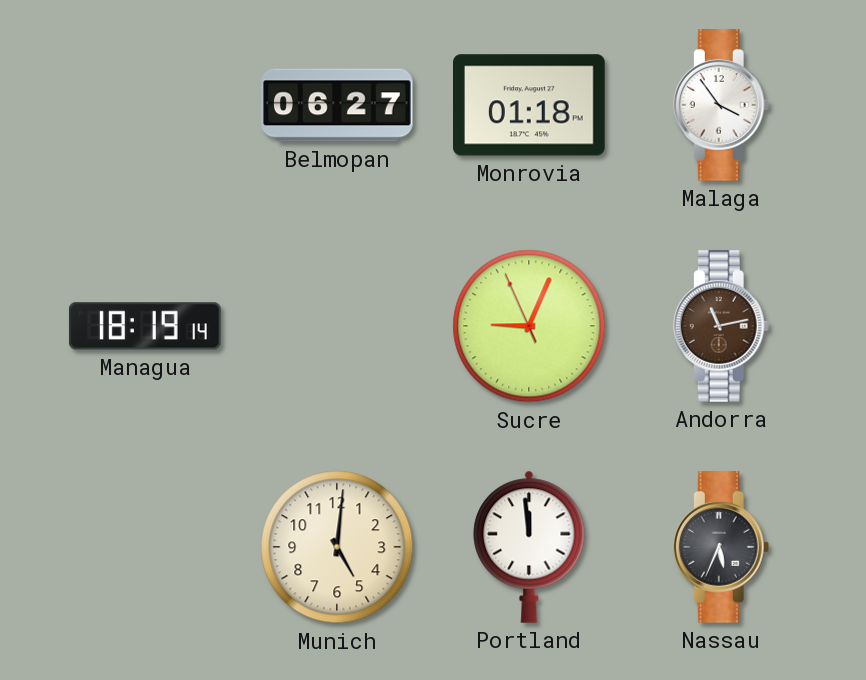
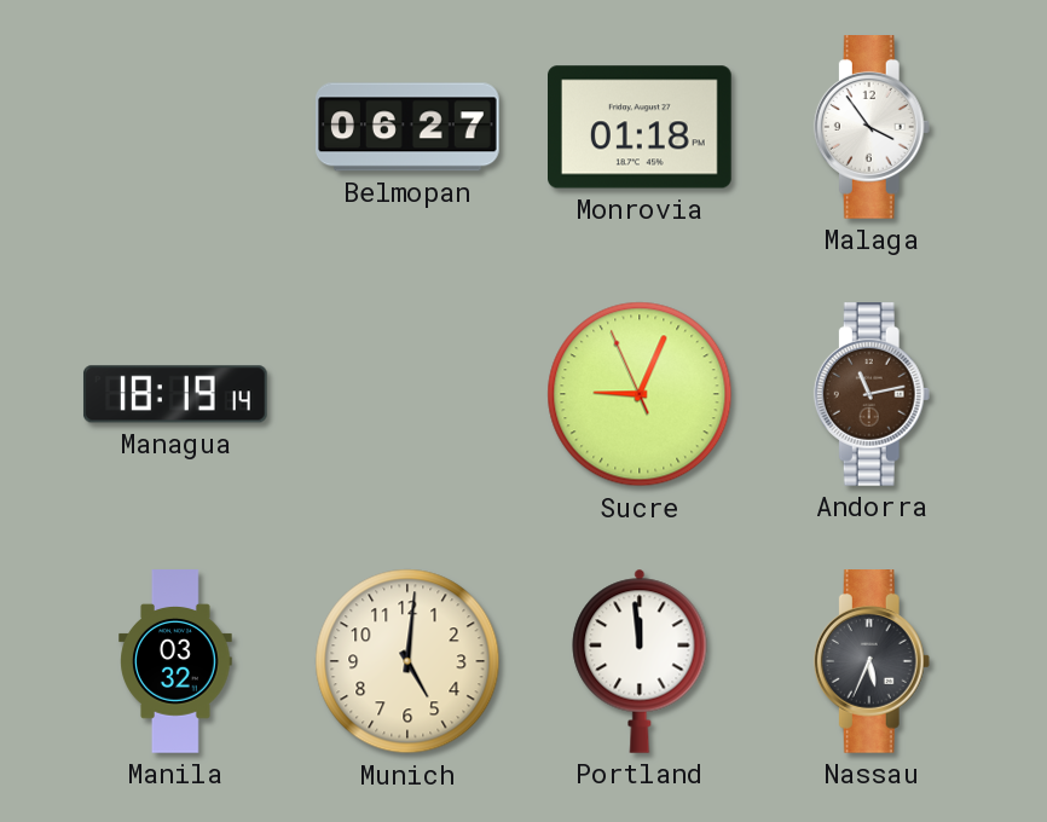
Manila: none -> 03:32 (175, 661)
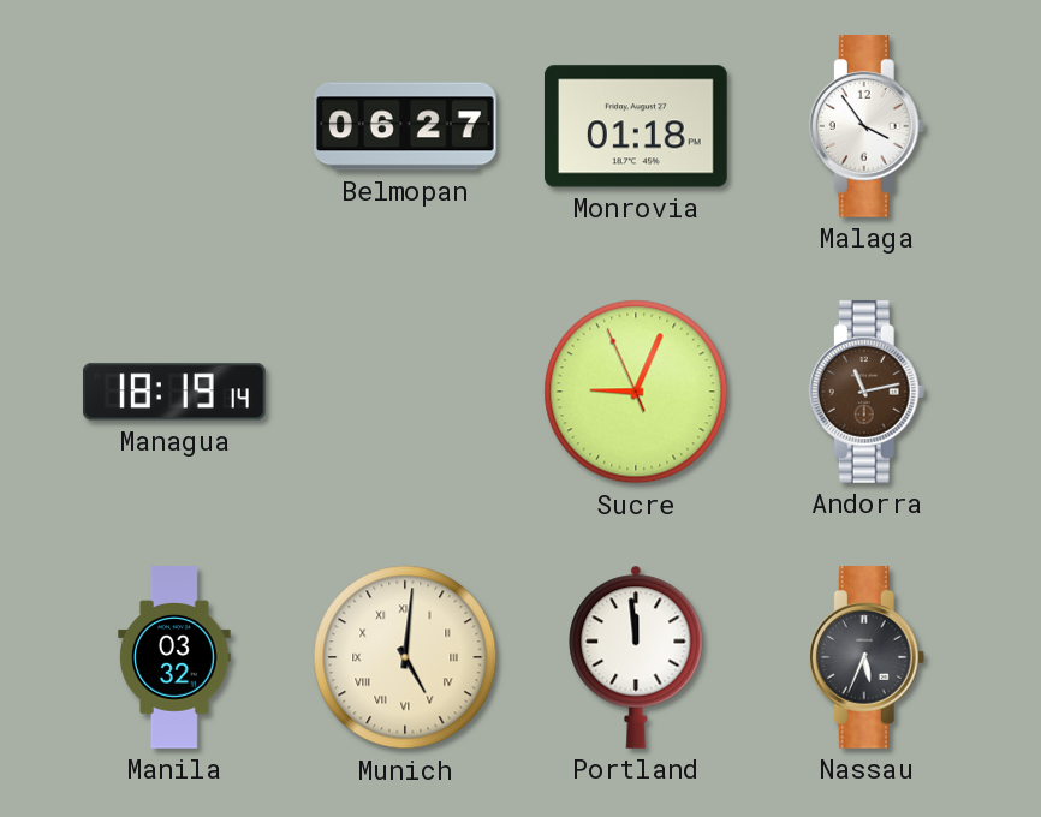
Munich numerals: Arabic -> Roman (405, 657)
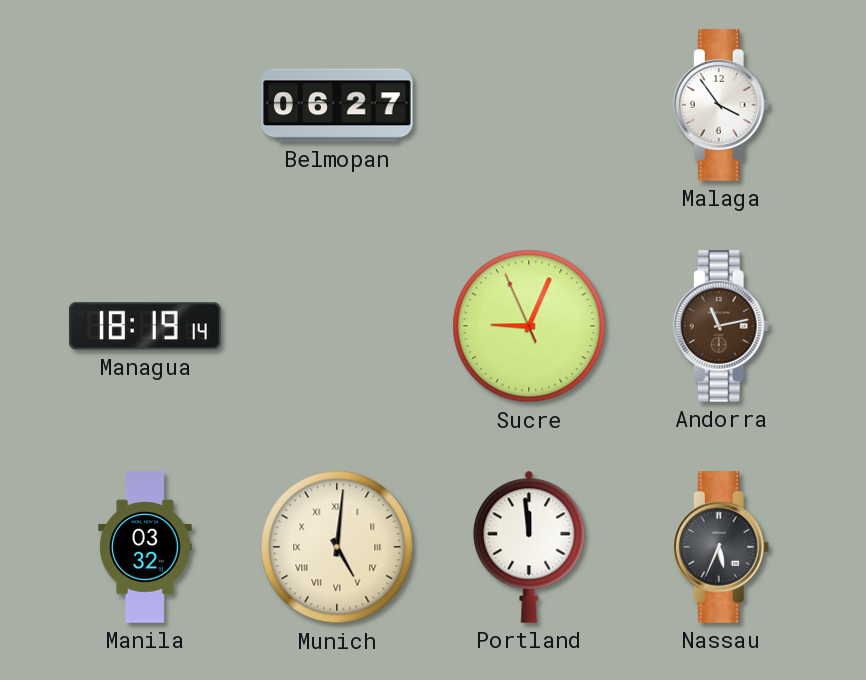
Monrovia: 01:18 -> none (637, 126)
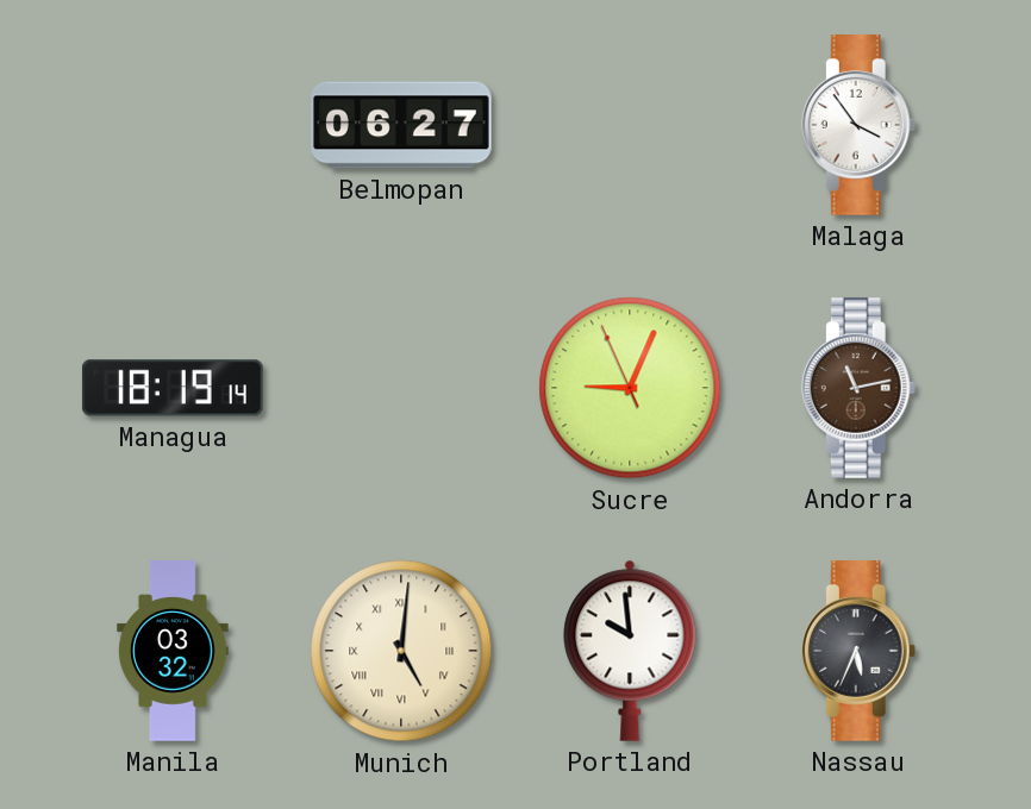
Portland: 11:59 -> 9:59 (630, 651)
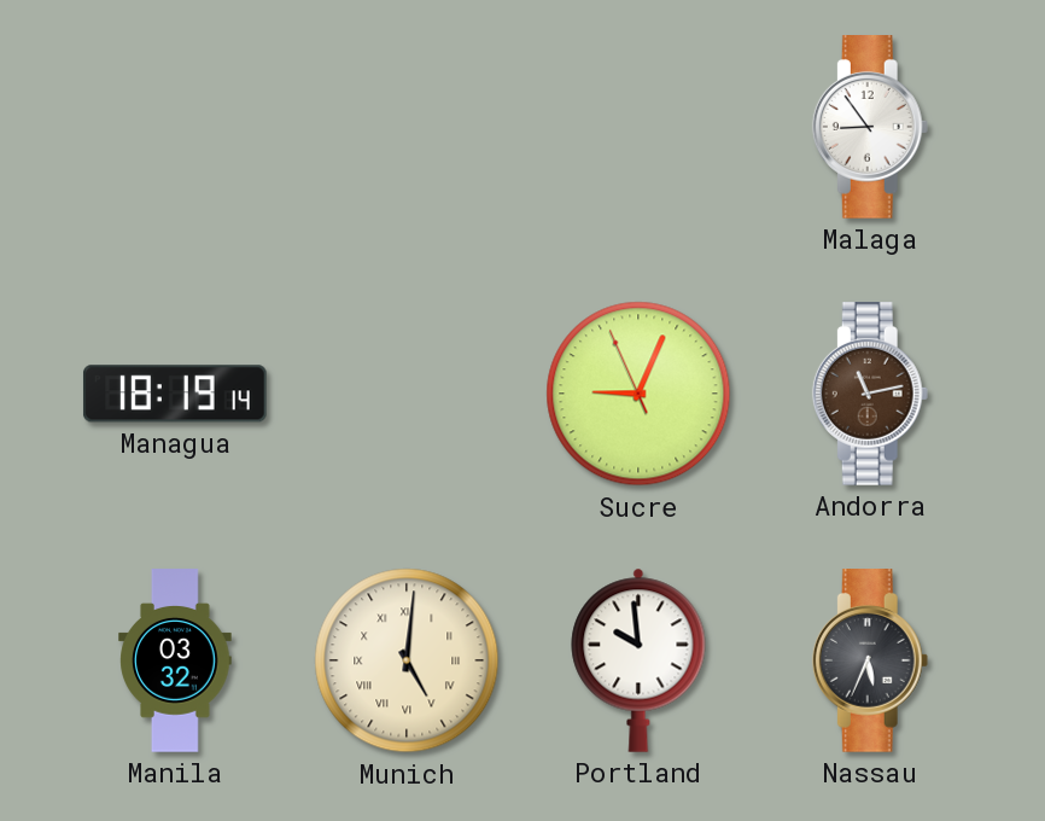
Belmopan: 06:27 -> none (402, 125)
Malaga: 3:54 -> 8:54 (870, 128)
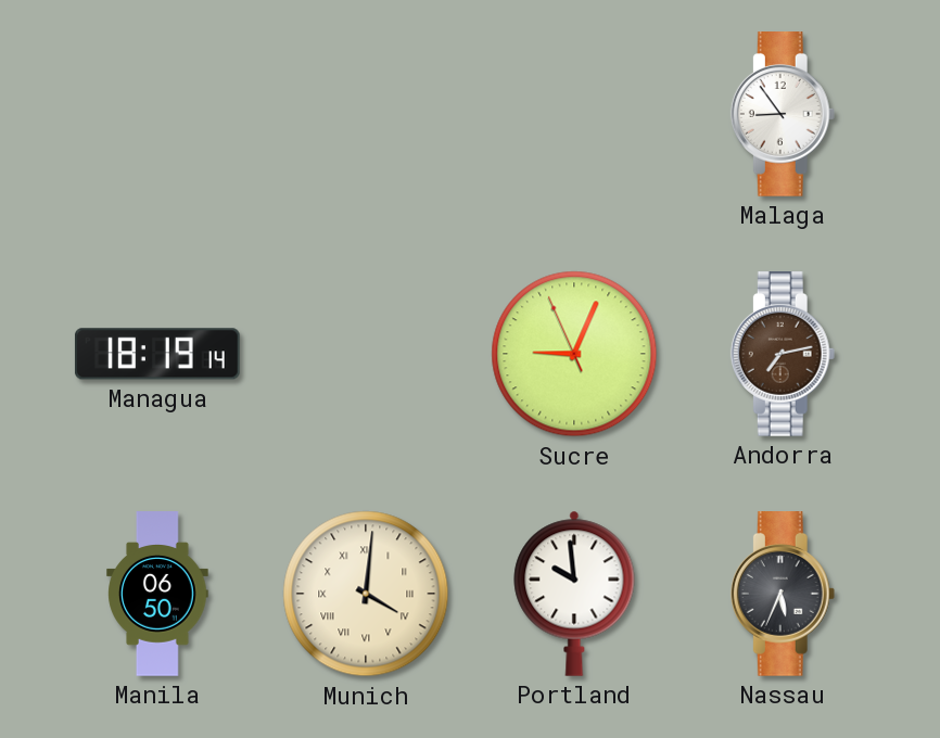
Andorra: 11:13 -> 7:13 (783, 355)
Manila: 03:32 -> 06:50 (157, 594)
Munich: 5:01 -> 4:01 (366, 594)
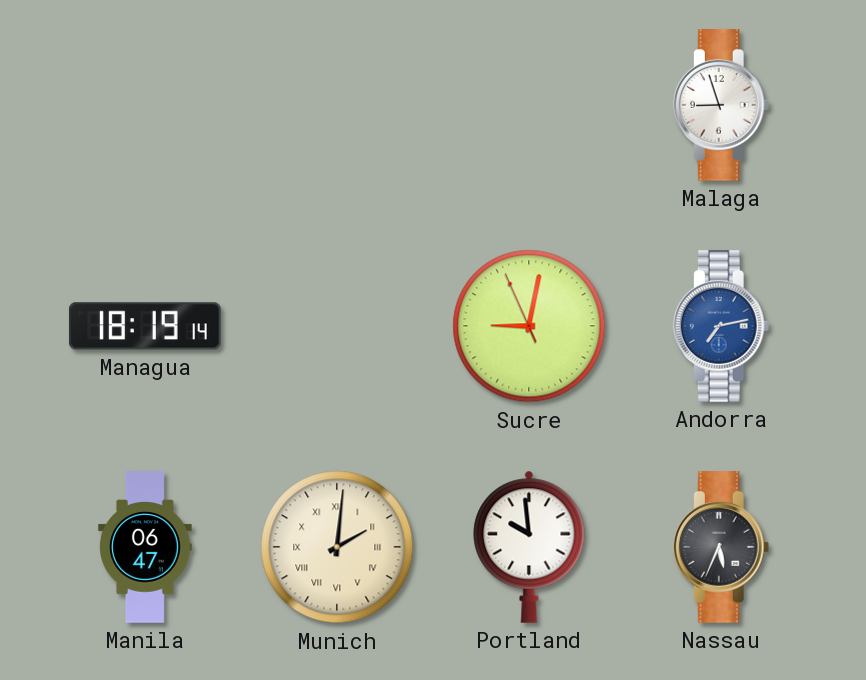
Malaga: 8:54 -> 8:57 (721, 106)
Sucre: 9:03 -> 9:01 (529, 326)
Andorra dial: brown -> blue (721, 327)
Manila: 06:50 -> 06:47 (145, 547)
Munich: 4:01 -> 2:01 (337, 547)
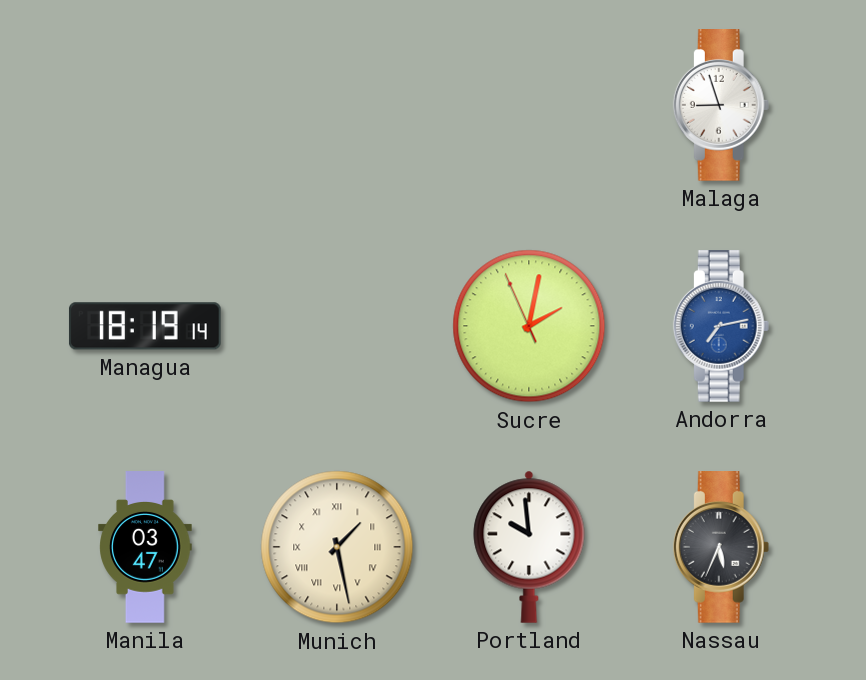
Sucre: 9:01 -> 2:01 (529, 326)
Manila: 06:47 -> 03:47 (145, 547)
Munich: 2:01 -> 1:28 (337, 547)
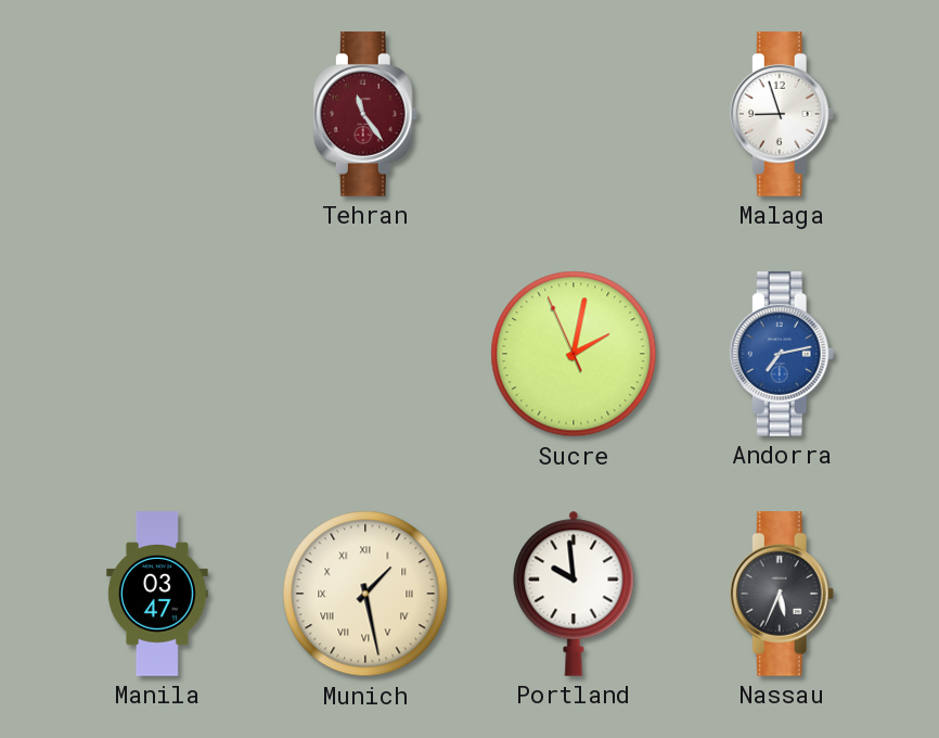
Tehran: none -> 11:24 (365, 115)
Managua: 18:19 -> none (145, 326)
